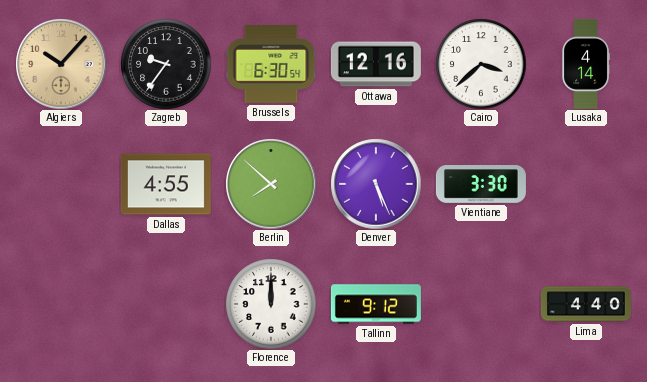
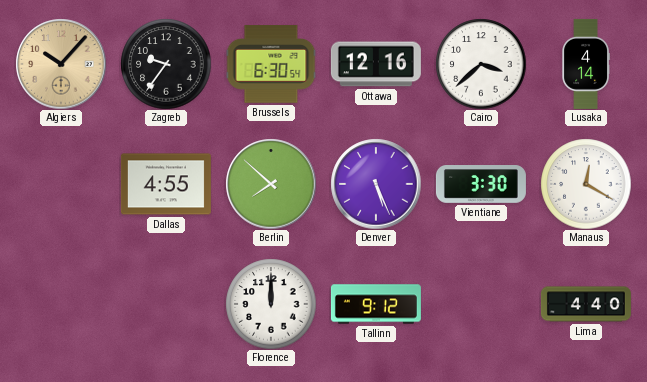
Manaus: none -> 12:20 (586, 184)
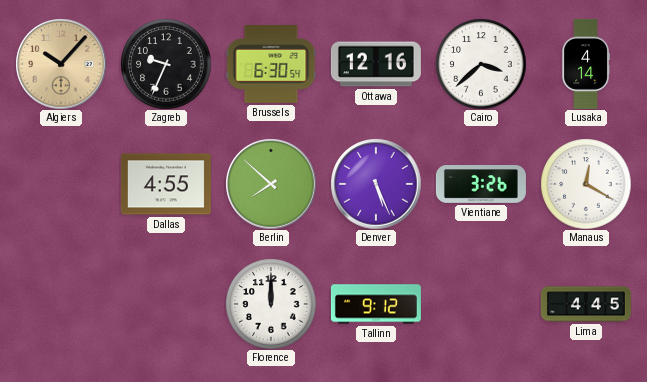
Zagreb: 9:36 -> 9:34 (166, 64)
Vientiane: 3:30 -> 3:26 (481, 185)
Lima: 4:40 -> 4:45 (586, 304)
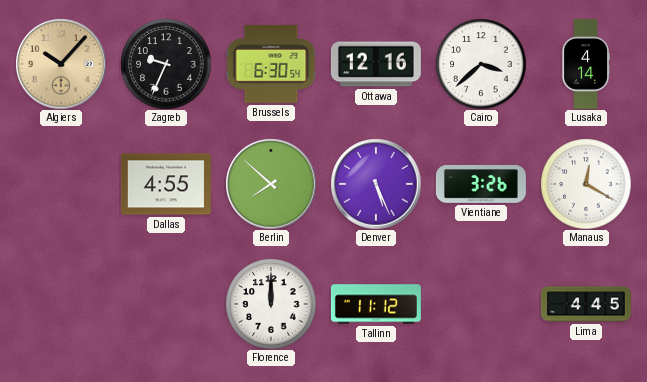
Tallinn: 9:12 -> 11:12 (376, 304)
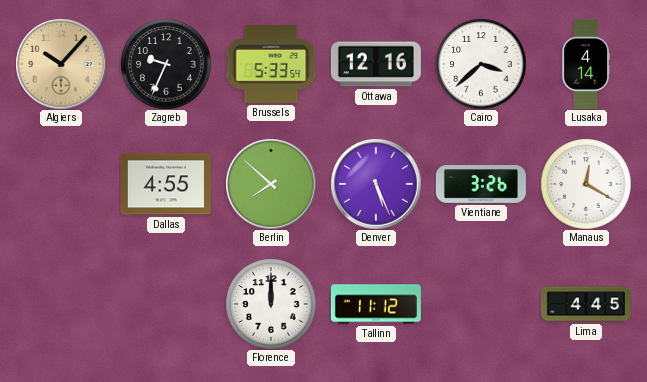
Brussels: 6:30 -> 5:33 (271, 64)
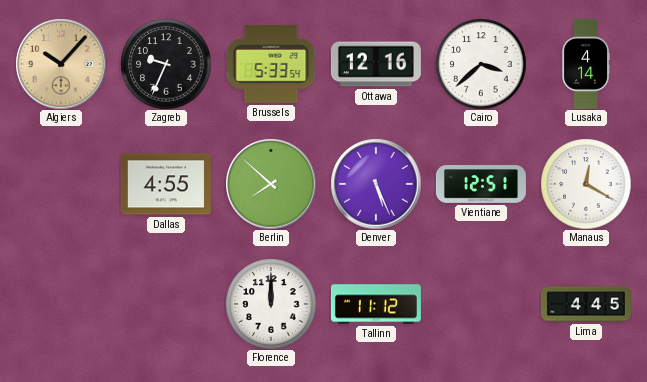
Vientiane: 3:26 -> 12:51 (481, 185)
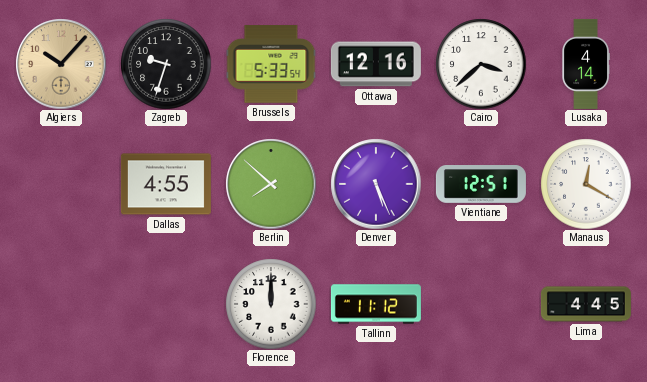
Zagreb: 9:34 -> 9:33 (166, 64)
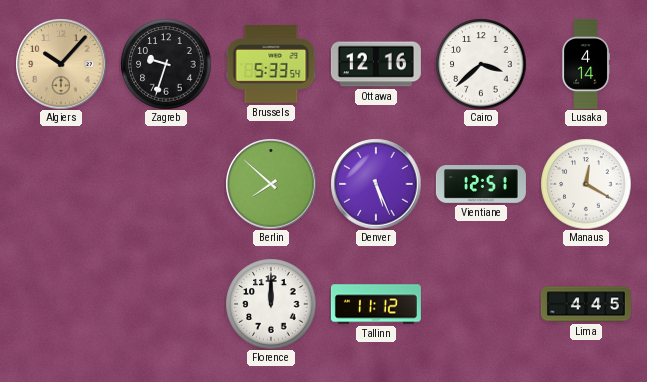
Dallas: 4:55 -> none (166, 184)
